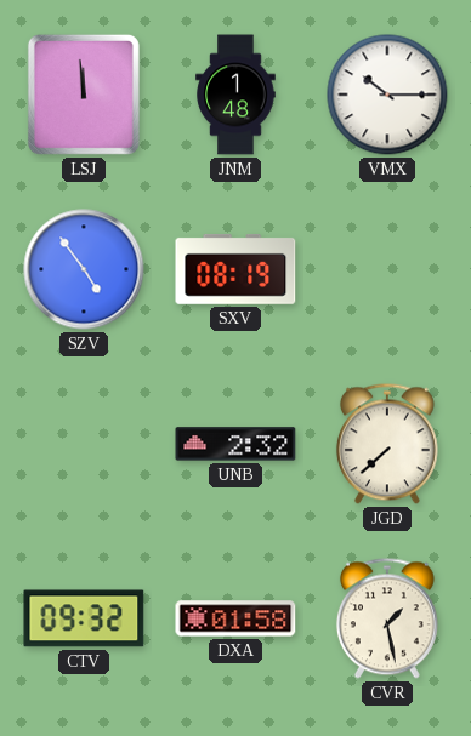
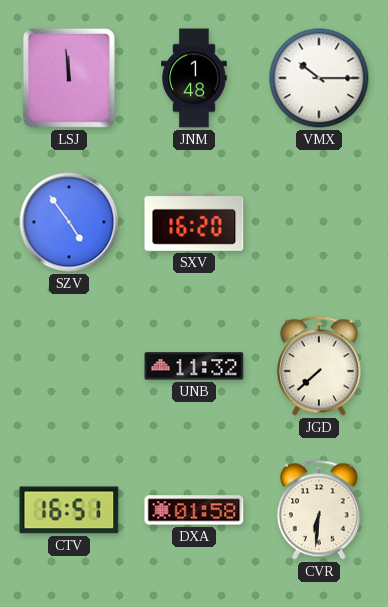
SXV: 08:19 -> 16:20 (194, 222)
UNB: 2:32 -> 11:32 (194, 366)
CTV: 09:32 -> 16:51 (69, 510)
CVR: 1:28 -> 6:31 (319, 510)
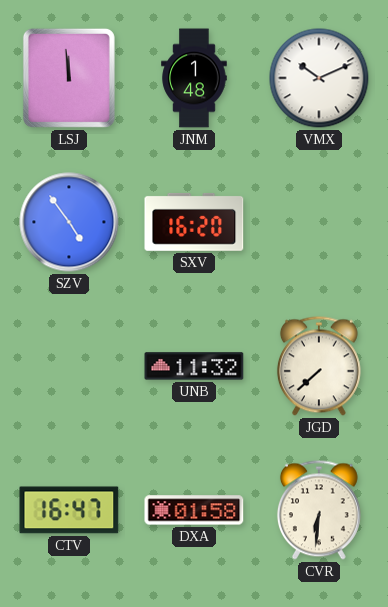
VMX: 10:15 -> 10:11 (319, 78)
CTV: 16:51 -> 16:47 (69, 510)
